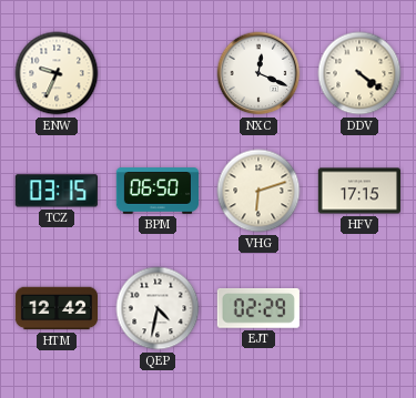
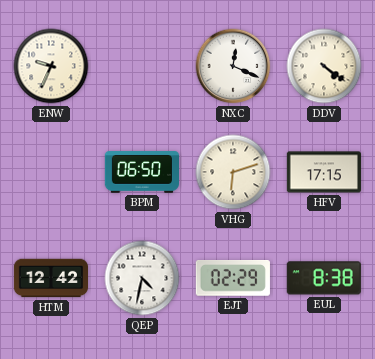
TCZ: 03:15 -> none (57, 191)
EUL: none -> 8:38 (324, 278)
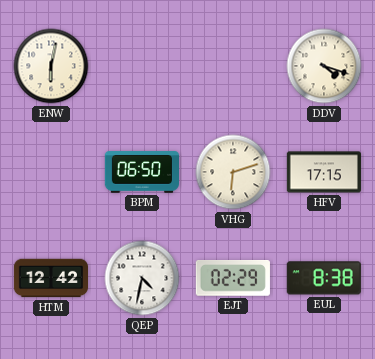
ENW: 9:34 -> 6:02 (51, 66)
NXC: 12:19 -> none (233, 66)
DDV: 4:21 -> 4:18 (324, 66)
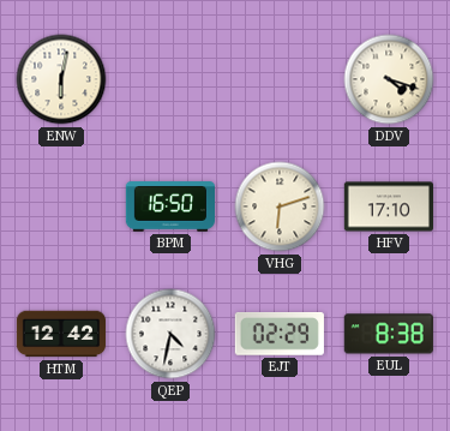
BPM: 06:50 -> 16:50 (169, 206)
HFV: 17:15 -> 17:10 (388, 206)
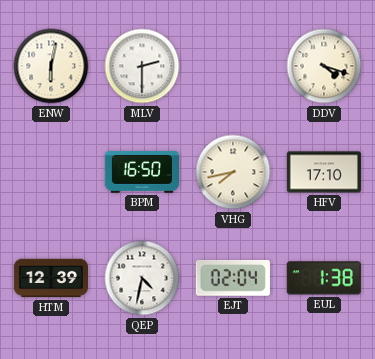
MLV: none -> 2:30 (142, 66)
VHG: 6:12 -> 7:43 (233, 172)
HTM: 12:42 -> 12:39 (50, 278)
EJT: 02:29 -> 02:04 (233, 279)
EUL: 8:38 -> 1:38 (324, 278)
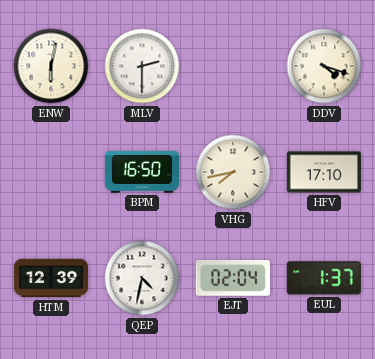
EUL: 1:38 -> 1:37 (324, 278)
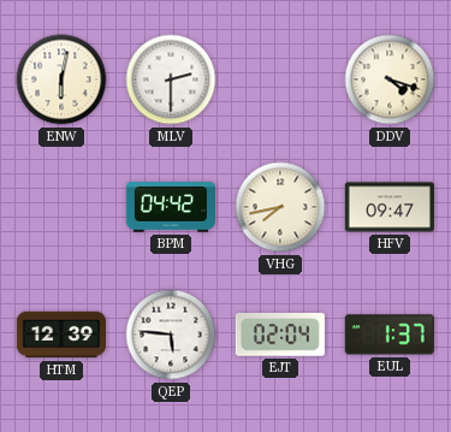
BPM: 16:50 -> 04:42 (170, 207)
HFV: 17:10 -> 09:47 (388, 207)
QEP: 4:32 -> 5:46 (171, 335)
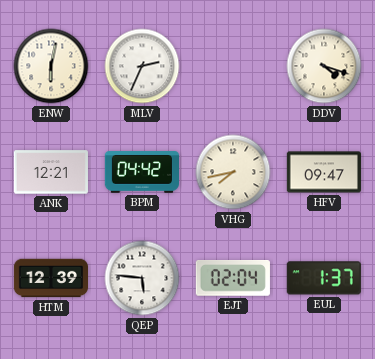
MLV: 2:30 -> 2:34 (142, 66)
ANK: none -> 12:21 (51, 172)
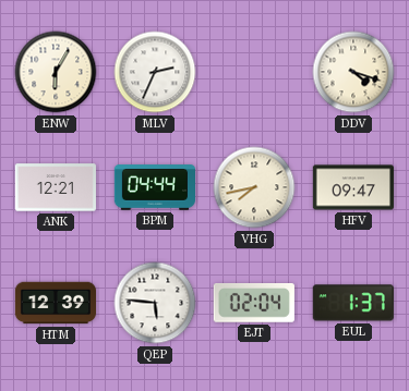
ENW: 6:02 -> 6:05 (56, 72)
BPM: 04:42 -> 04:44 (154, 187)
